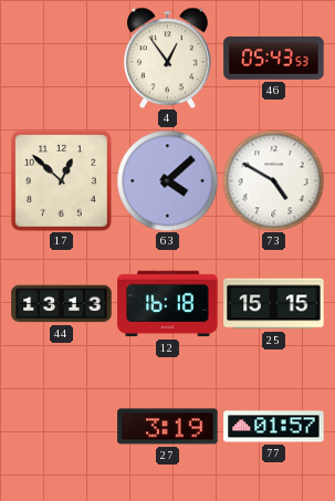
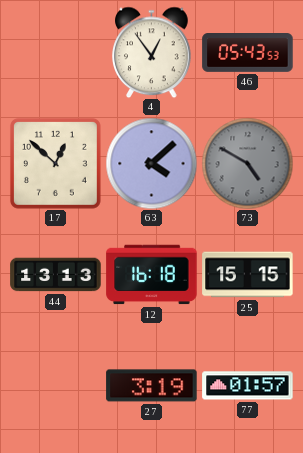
73 dial: white -> grey (247, 163)
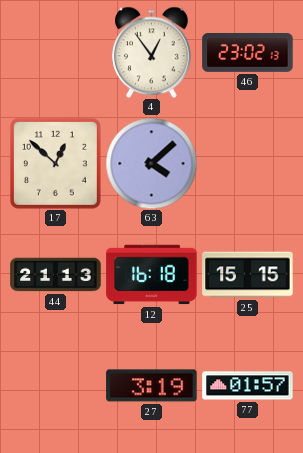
46: 05:43 -> 23:02 (248, 53)
73: 4:50 -> none (247, 163)
44: 13:13 -> 21:13 (56, 275)
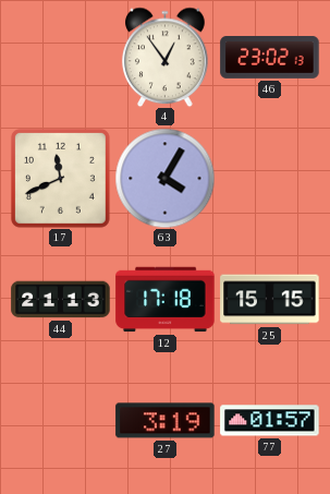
17: 12:52 -> 11:41 (60, 178)
63: 4:08 -> 4:05 (164, 178)
12: 16:18 -> 17:18 (166, 300)
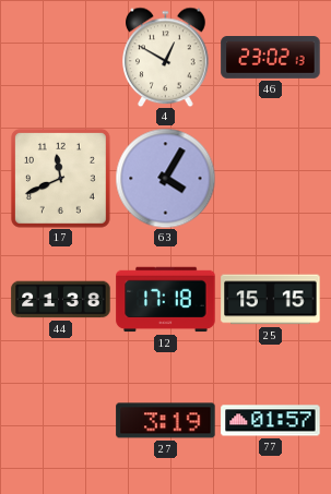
4: 12:54 -> 12:50 (166, 57)
44: 21:13 -> 21:38 (61, 300)
